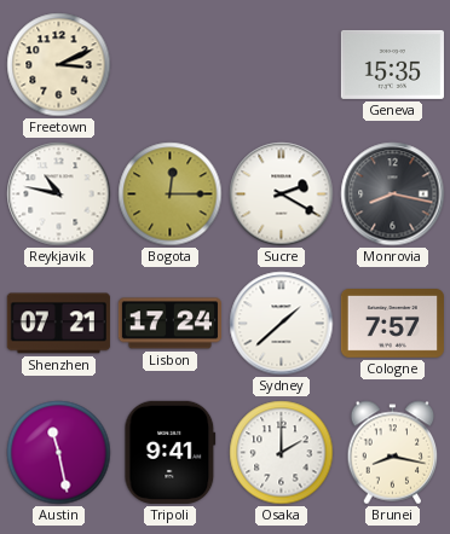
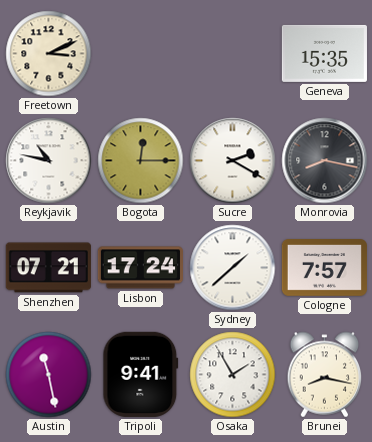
Osaka: 2:00 -> 1:55 (233, 375)
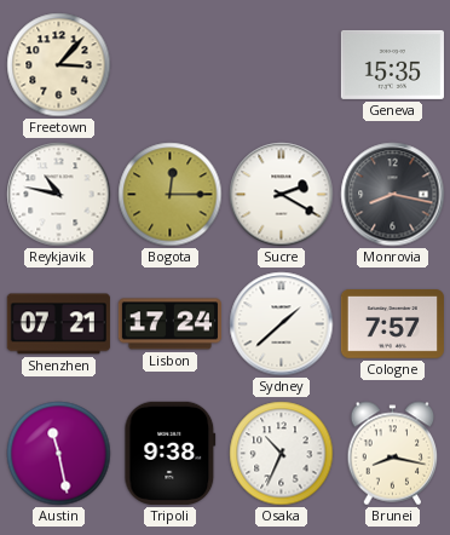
Freetown: 3:11 -> 3:07 (59, 65)
Tripoli: 9:41 -> 9:38 (171, 453)
Osaka: 1:55 -> 10:34 (282, 454)
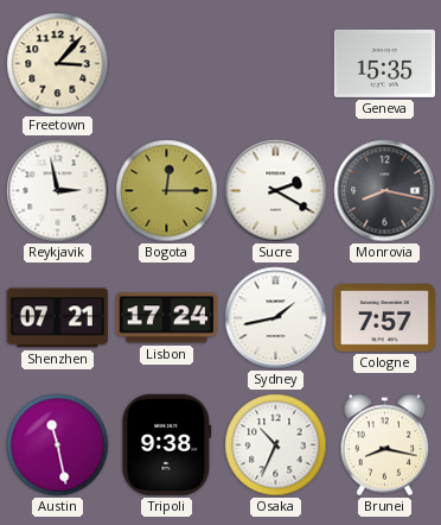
Reykjavik: 10:47 -> 2:58 (58, 191)
Sydney: 1:38 -> 1:43 (276, 318)
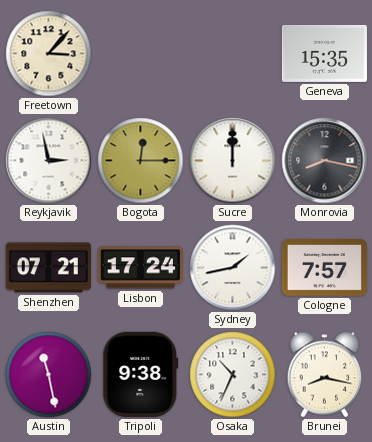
Sucre: 2:20 -> 12:00 (233, 161)
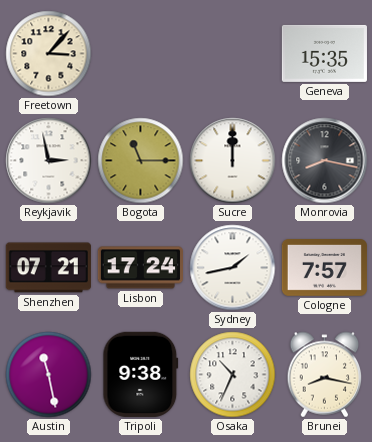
Bogota: 12:15 -> 11:15 (141, 161)
